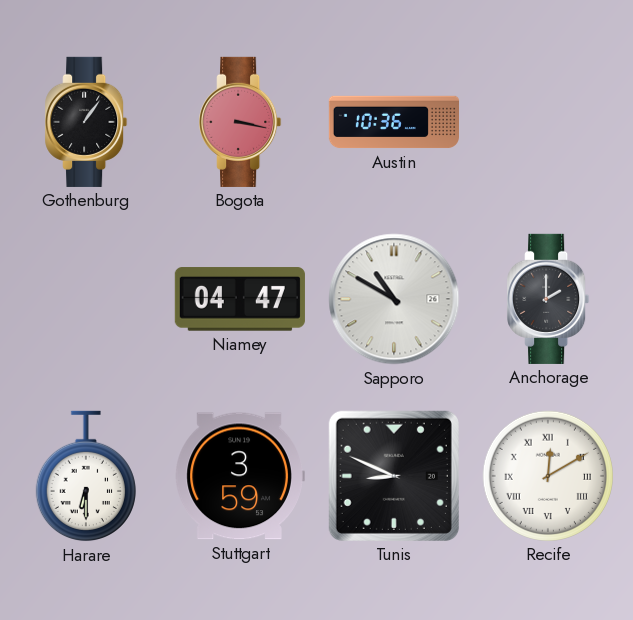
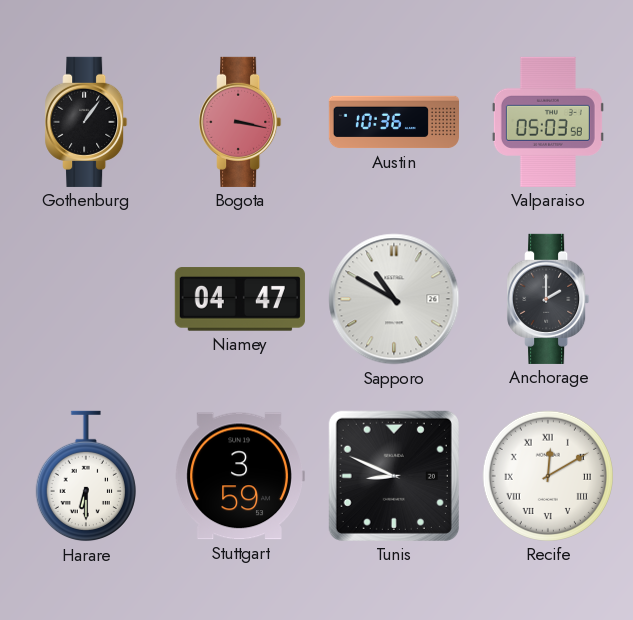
Valparaiso: none -> 05:03 (548, 122)
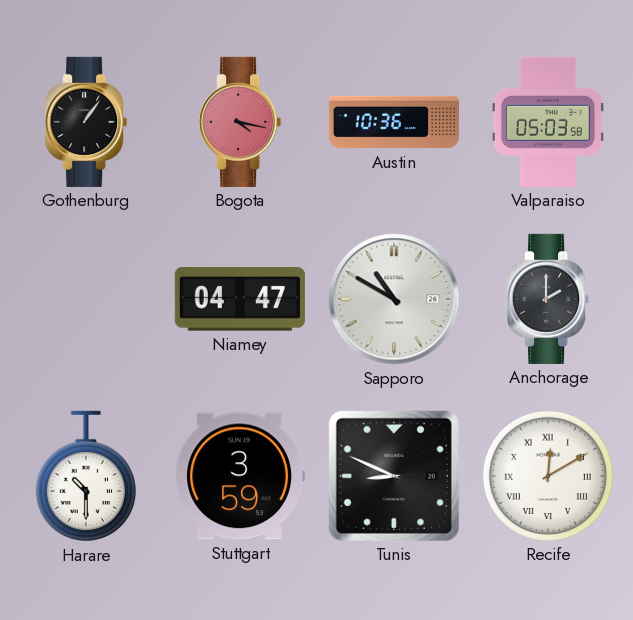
Bogota: 3:17 -> 4:17 (240, 122)
Harare: 6:30 -> 10:30 (86, 476)
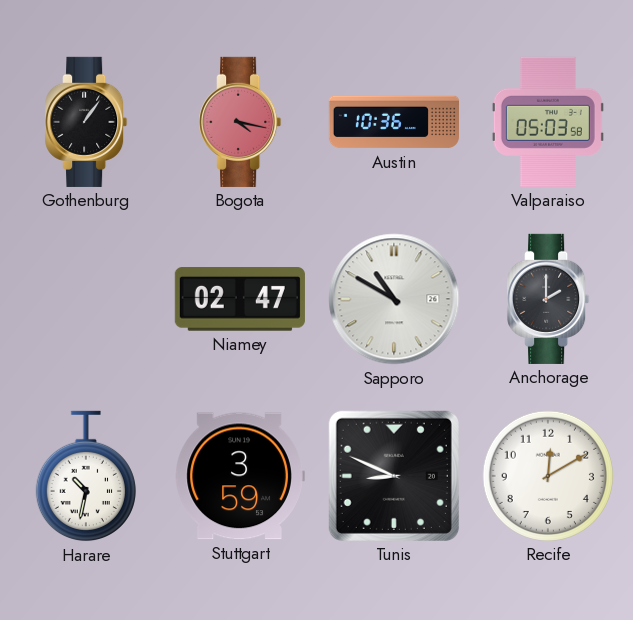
Niamey: 04:47 -> 02:47 (240, 299)
Harare: 10:30 -> 10:32 (86, 476)
Recife numerals: Roman -> Arabic (548, 476)
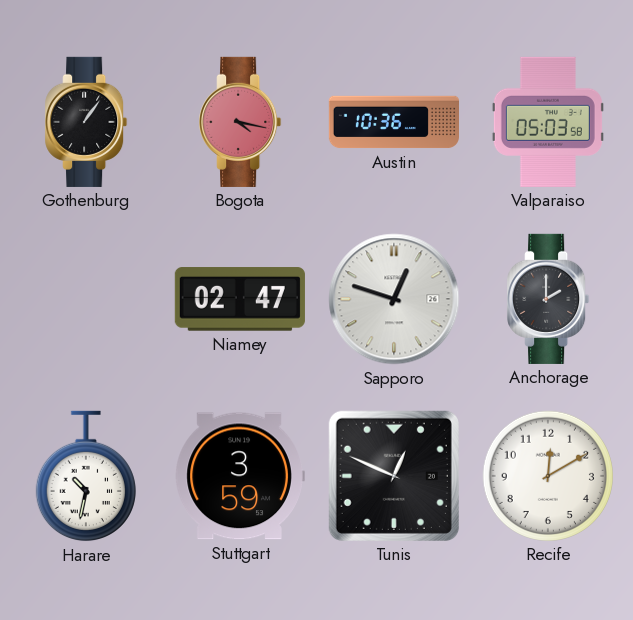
Sapporo: 10:50 -> 12:48 (394, 299)
Tunis: 8:49 -> 12:49 (394, 476)
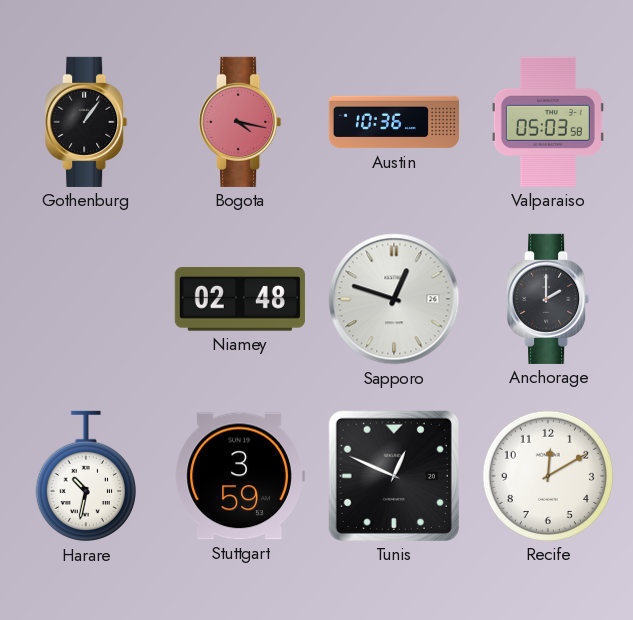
Niamey: 02:47 -> 02:48 (240, 299)
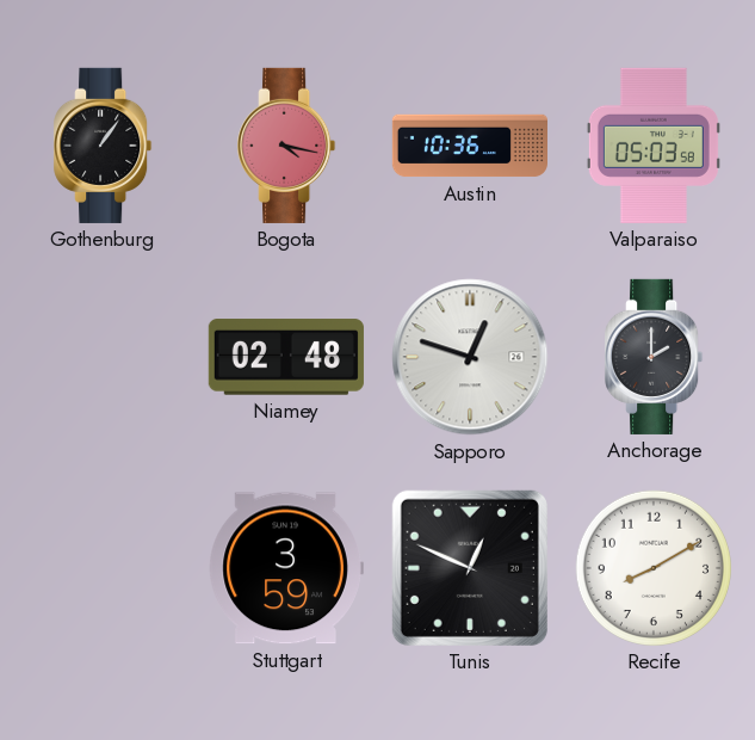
Harare: 10:32 -> none (86, 476)
Recife: 12:10 -> 8:10 (654, 568)
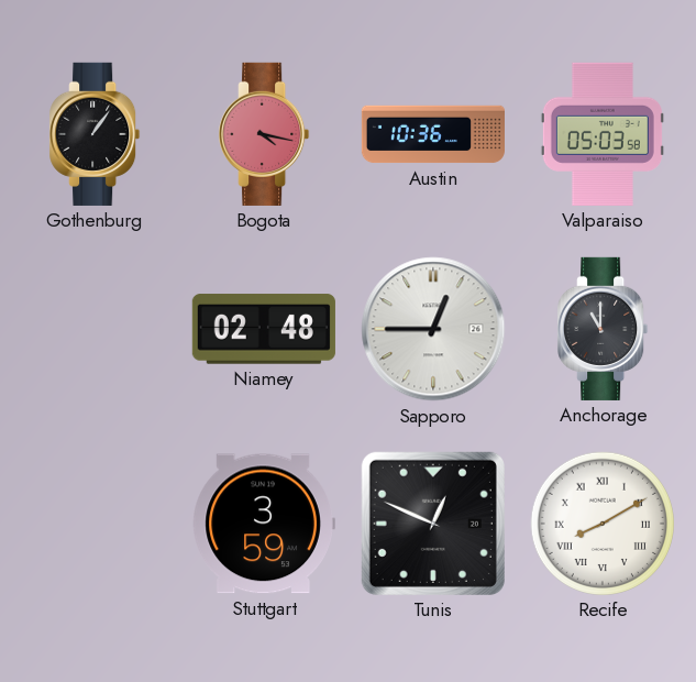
Sapporo: 12:48 -> 12:45 (433, 329)
Anchorage: 2:00 -> 11:00 (603, 329)
Recife numerals: Arabic -> Roman (603, 524)
